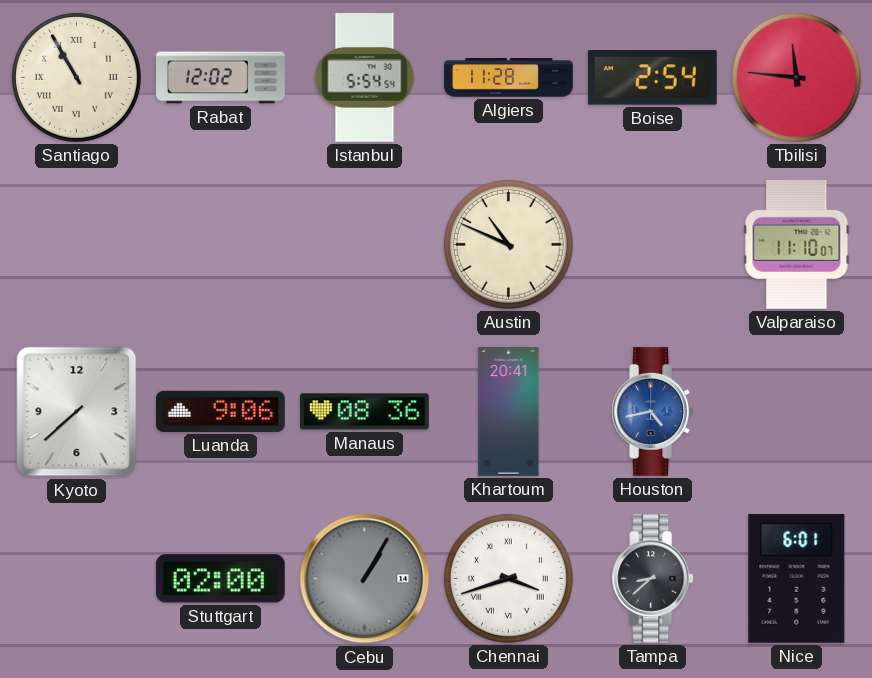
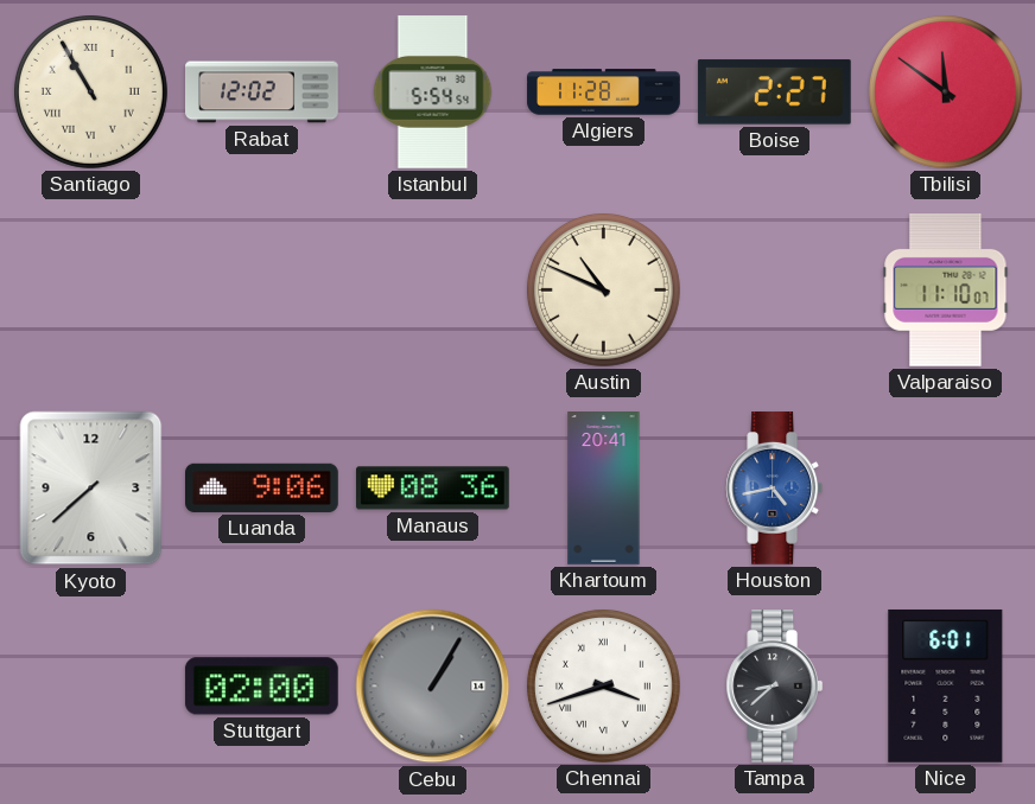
Boise: 2:54 -> 2:27 (774, 92)
Tbilisi: 11:46 -> 11:51 (945, 91)
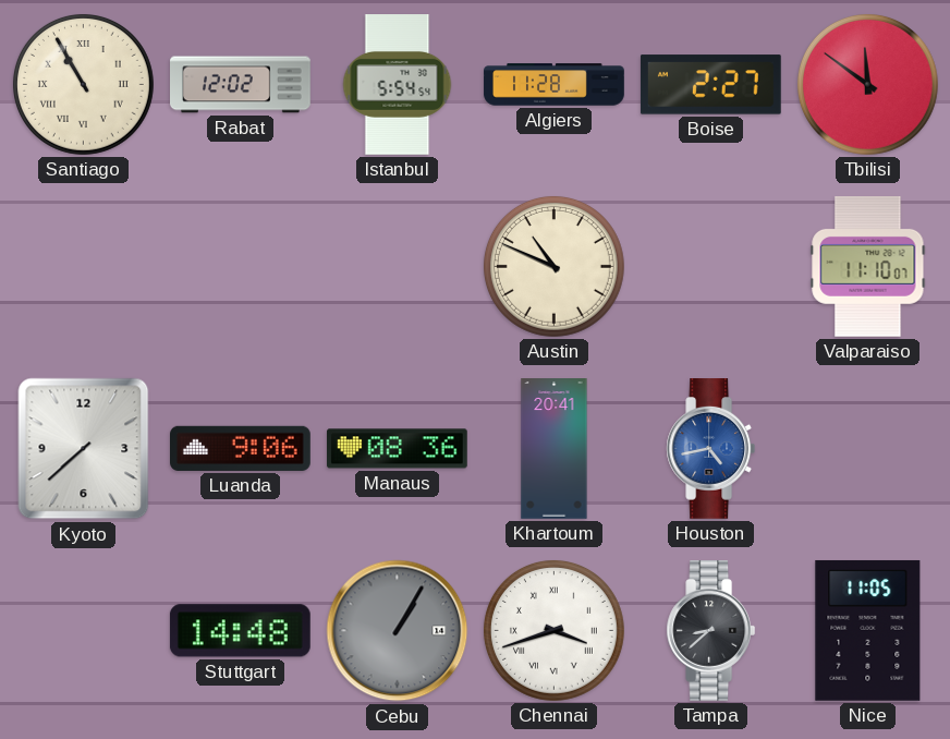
Stuttgart: 02:00 -> 14:48 (240, 631)
Nice: 6:01 -> 11:05 (868, 630)
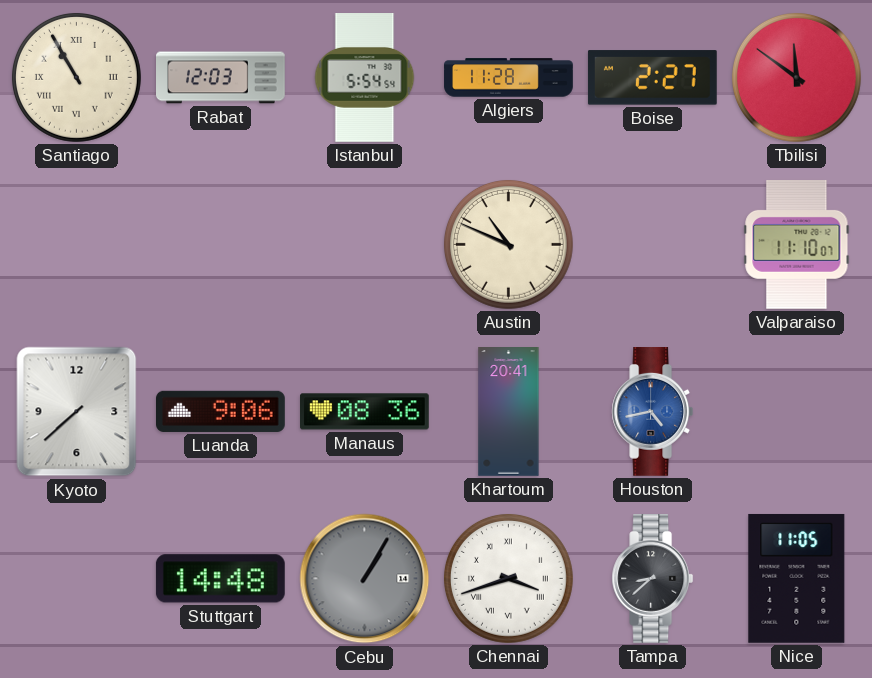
Rabat: 12:02 -> 12:03 (221, 78)
